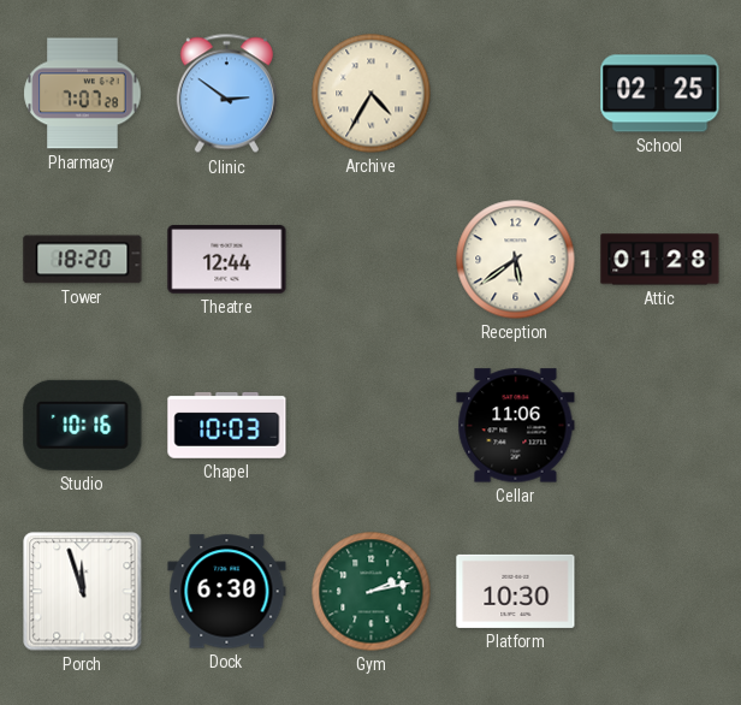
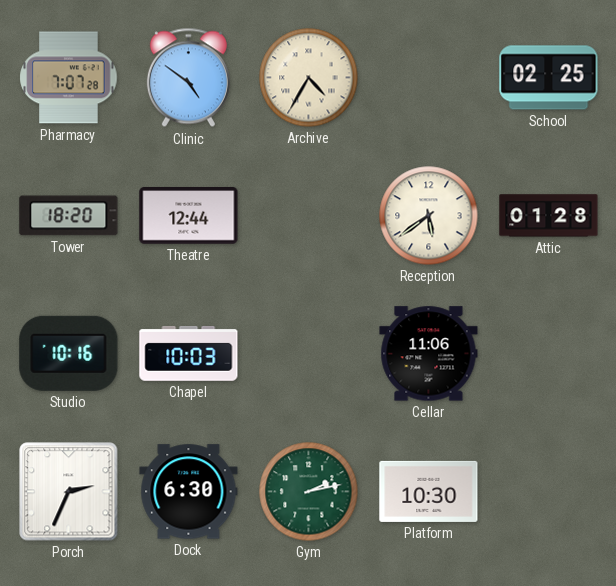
Clinic: 2:51 -> 4:51 (188, 78)
Porch: 11:57 -> 2:34 (69, 492)
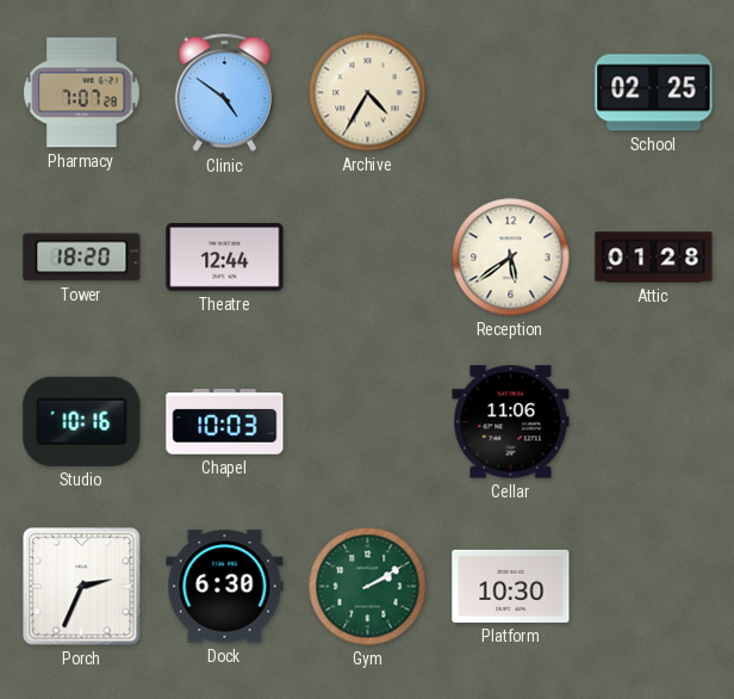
Gym: 2:13 -> 2:10 (368, 587)
